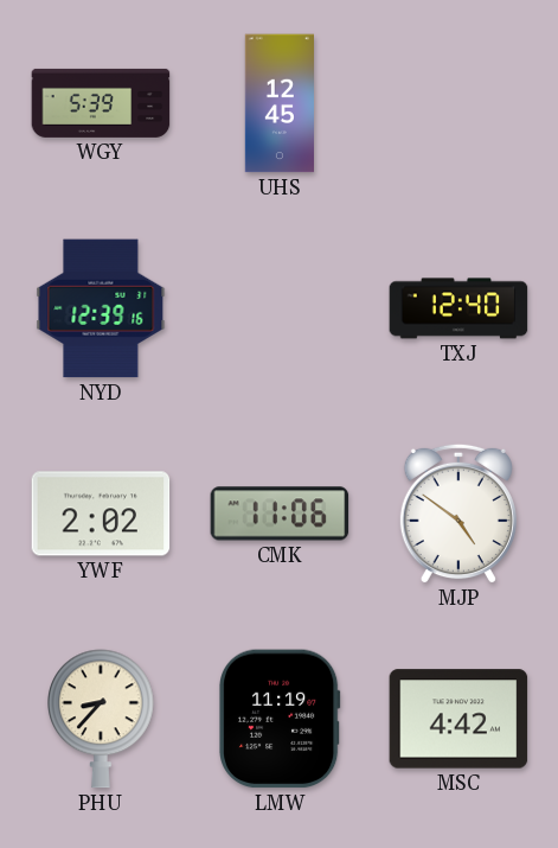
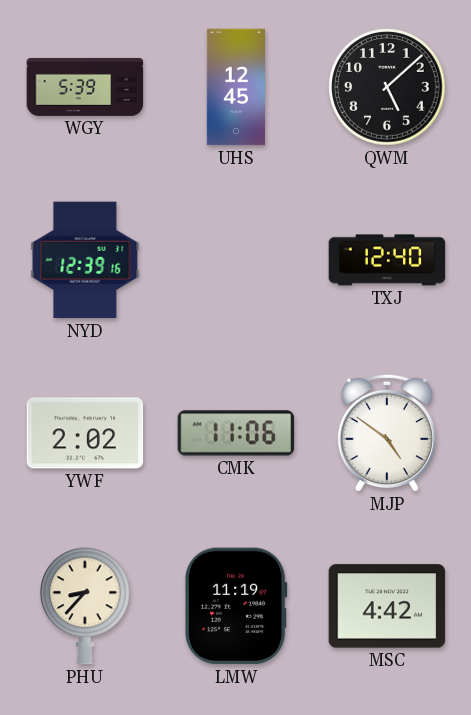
QWM: none -> 5:08 (387, 87)
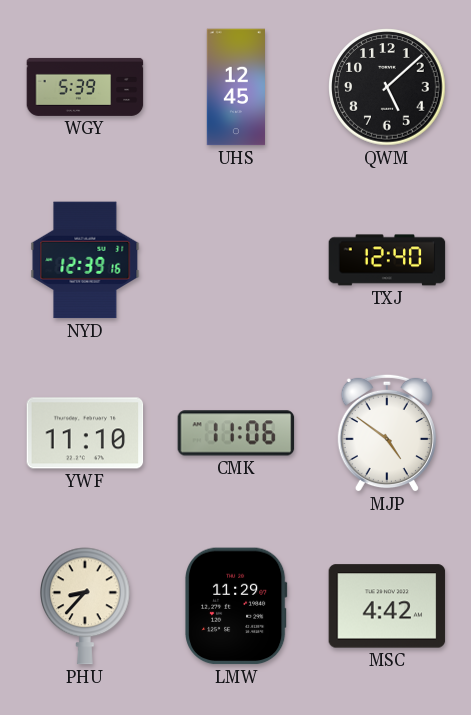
YWF: 2:02 -> 11:10 (85, 433)
LMW: 11:19 -> 11:29 (237, 606)
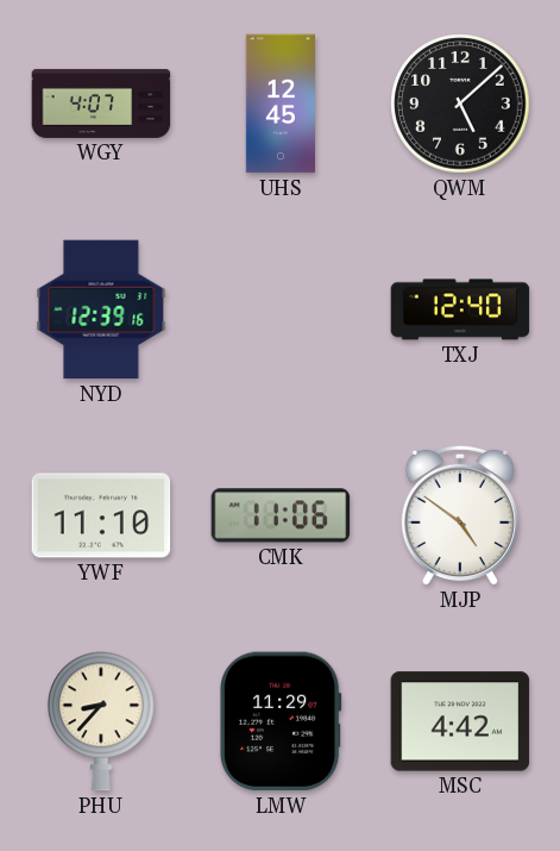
WGY: 5:39 -> 4:07 (101, 104)
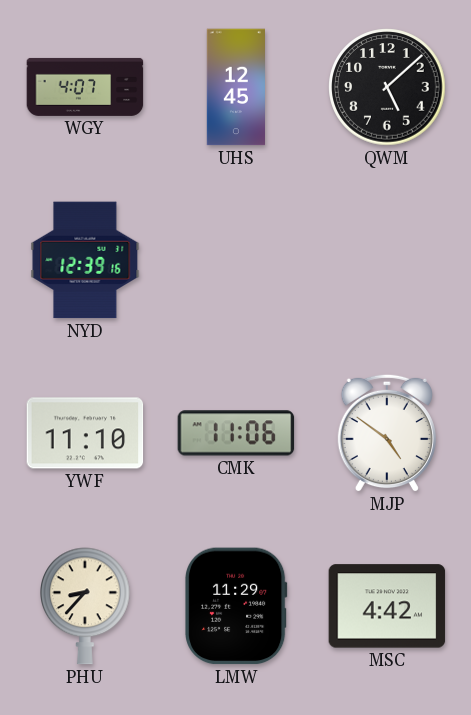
TXJ: 12:40 -> none (460, 309)
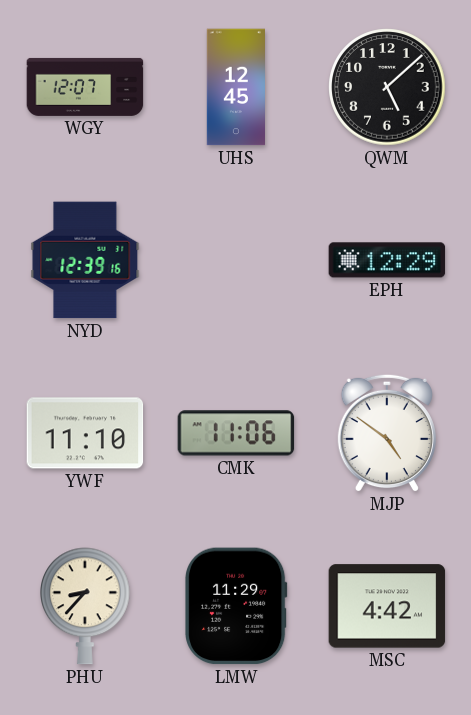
WGY: 4:07 -> 12:07 (85, 87)
EPH: none -> 12:29 (387, 260)
